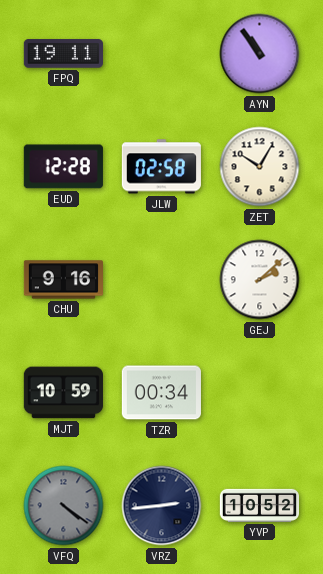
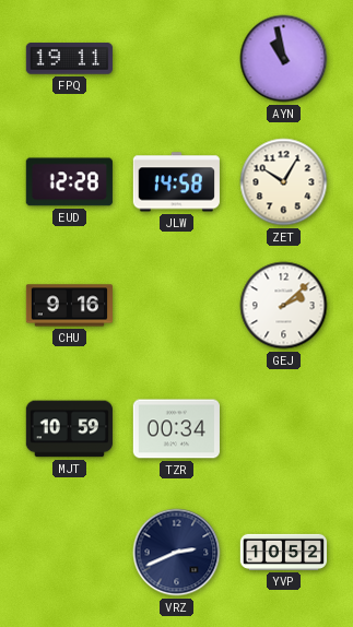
AYN: 10:54 -> 10:58 (284, 59)
JLW: 02:58 -> 14:58 (176, 182)
VFQ: 4:21 -> none (64, 506)
VRZ: 2:44 -> 2:41 (177, 553)
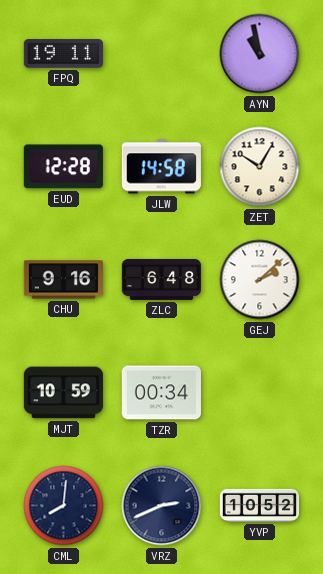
ZLC: none -> 6:48 (161, 279)
CML: none -> 8:01 (64, 506)
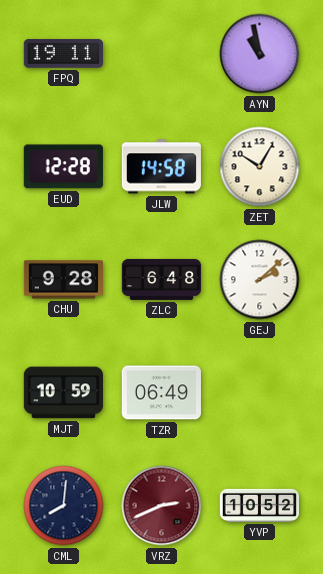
CHU: 9:16 -> 9:28 (63, 280)
TZR: 00:34 -> 06:49 (161, 393)
VRZ dial: navy -> burgundy (162, 506)
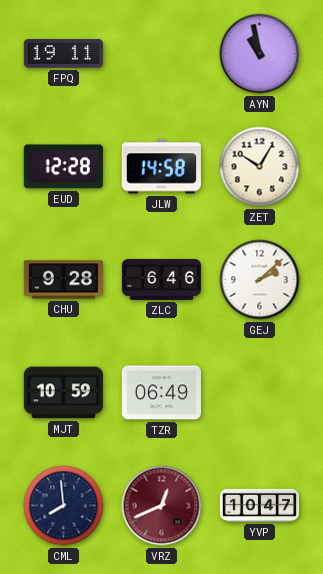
ZLC: 6:48 -> 6:46 (161, 279)
CML: 8:01 -> 7:59 (64, 506)
VRZ: 2:41 -> 12:41 (162, 506)
YVP: 10:52 -> 10:47 (259, 505)
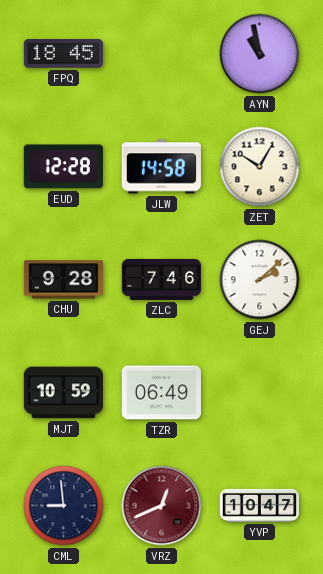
FPQ: 19:11 -> 18:45 (63, 54)
ZLC: 6:46 -> 7:46 (161, 279)
CML: 7:59 -> 8:59 (64, 506)
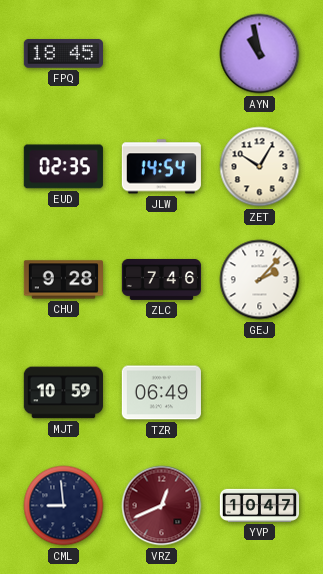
EUD: 12:28 -> 02:35 (63, 167)
JLW: 14:58 -> 14:54 (161, 167)
GEJ: 2:08 -> 2:07 (260, 280)
